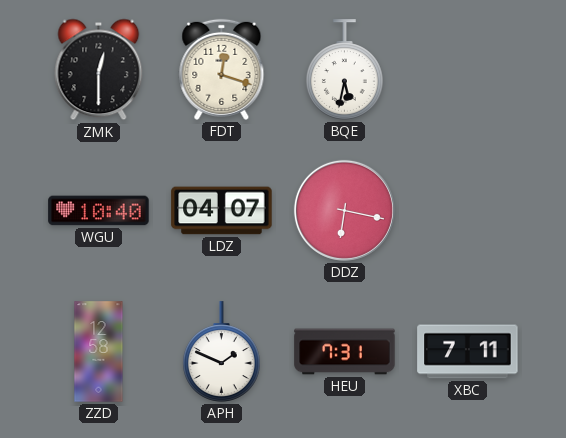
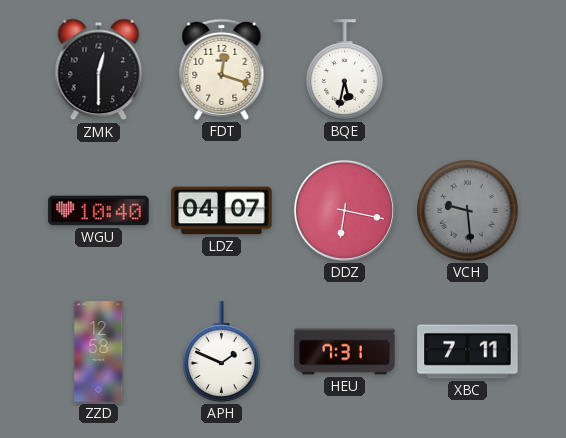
VCH: none -> 9:29 (468, 211)
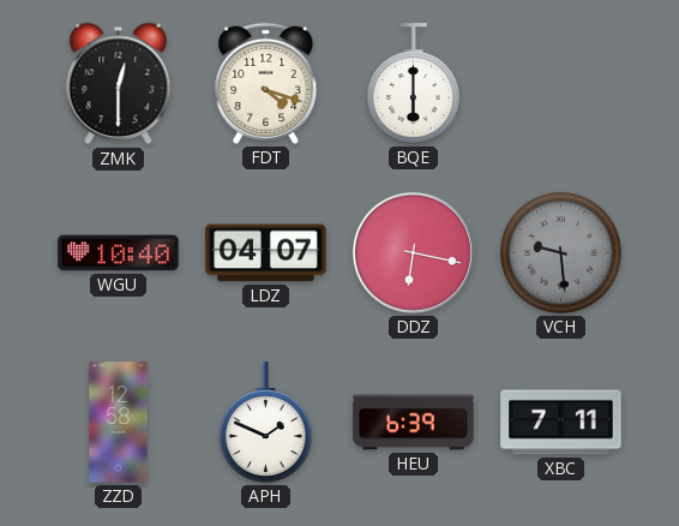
FDT: 12:18 -> 4:18 (266, 83)
BQE: 5:32 -> 6:00 (413, 84)
HEU: 7:31 -> 6:39 (414, 423)
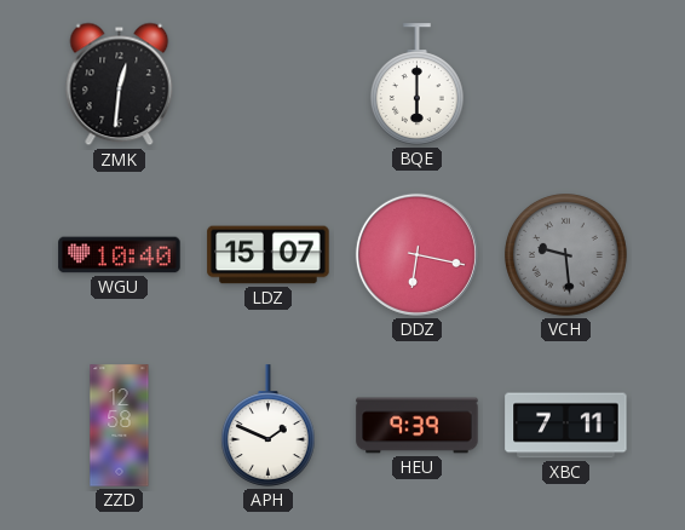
ZMK: 12:30 -> 12:31 (120, 85)
FDT: 4:18 -> none (266, 83)
LDZ: 04:07 -> 15:07 (269, 255)
HEU: 6:39 -> 9:39 (418, 426)
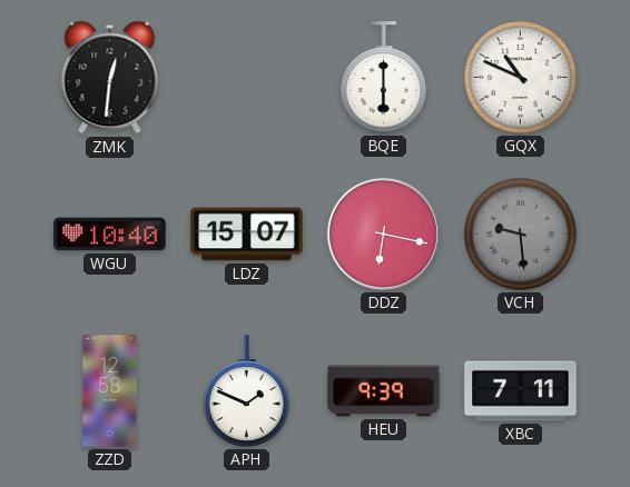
GQX: none -> 10:49 (521, 78)
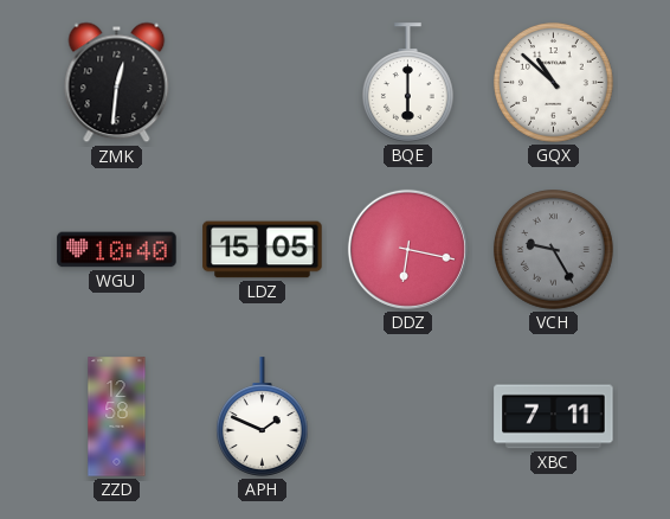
GQX: 10:49 -> 10:52 (554, 83)
LDZ: 15:07 -> 15:05 (263, 250)
VCH: 9:29 -> 9:25 (554, 250)
HEU: 9:39 -> none (384, 391)
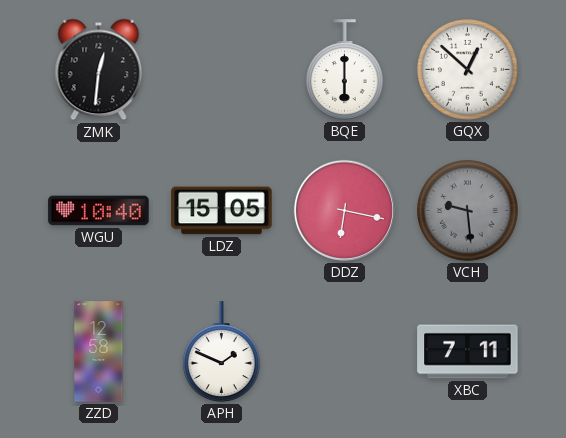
GQX: 10:52 -> 12:52 (468, 70)
VCH: 9:25 -> 9:29 (468, 211)
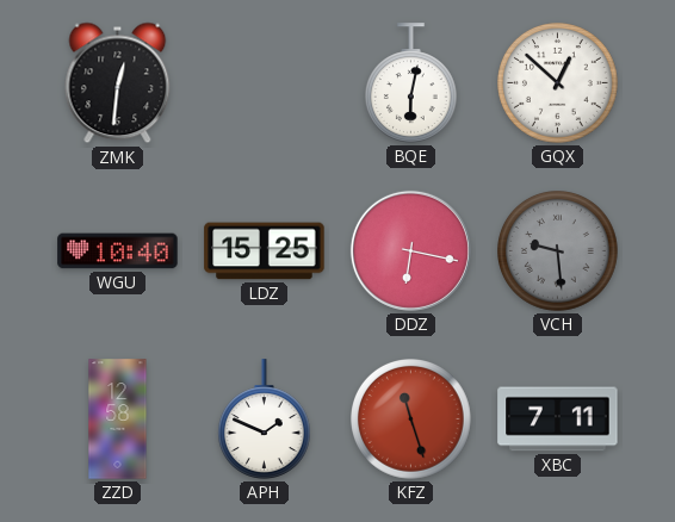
BQE: 6:00 -> 6:02 (410, 83)
LDZ: 15:05 -> 15:25 (265, 251)
KFZ: none -> 11:27 (411, 420)
